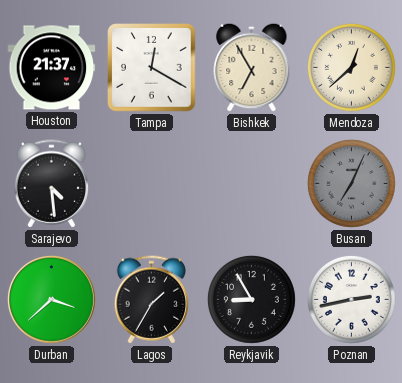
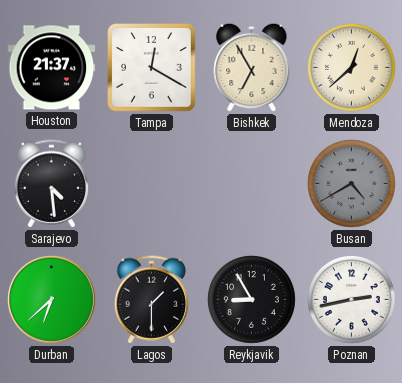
Busan: 7:04 -> 4:40 (351, 183)
Durban: 3:38 -> 6:38 (52, 300)
Lagos: 1:35 -> 1:30 (151, 300)
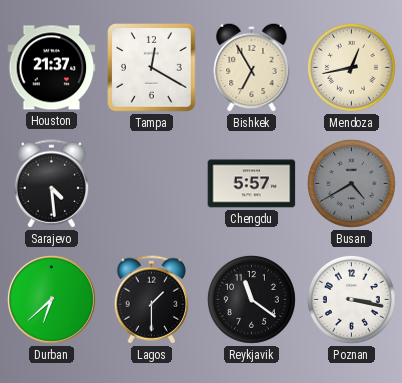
Mendoza: 12:38 -> 12:43 (351, 67)
Chengdu: none -> 5:57 (252, 184)
Reykjavik: 8:55 -> 11:21 (251, 299)
Poznan: 2:43 -> 3:17 (351, 299)
